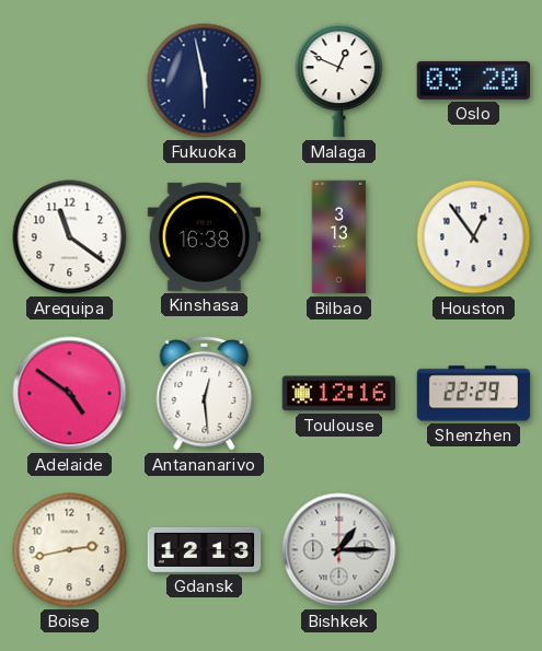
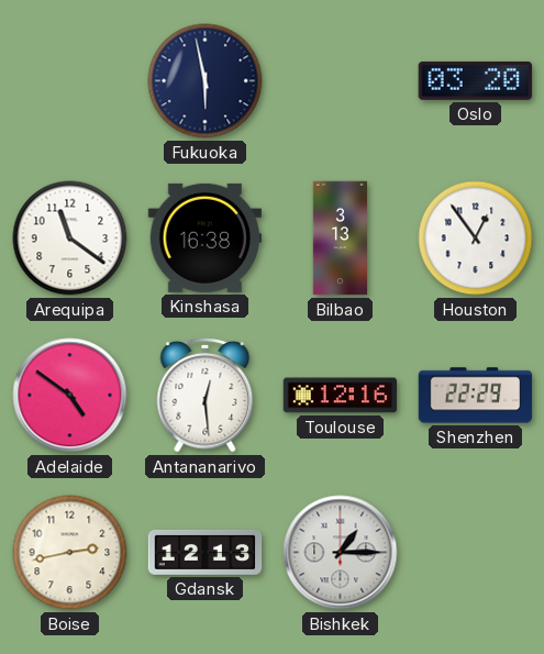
Malaga: 12:49 -> none (339, 81)
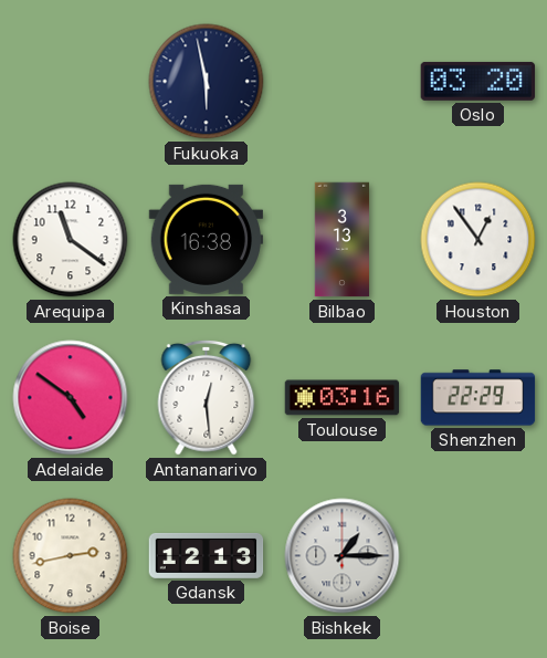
Toulouse: 12:16 -> 03:16 (343, 398)
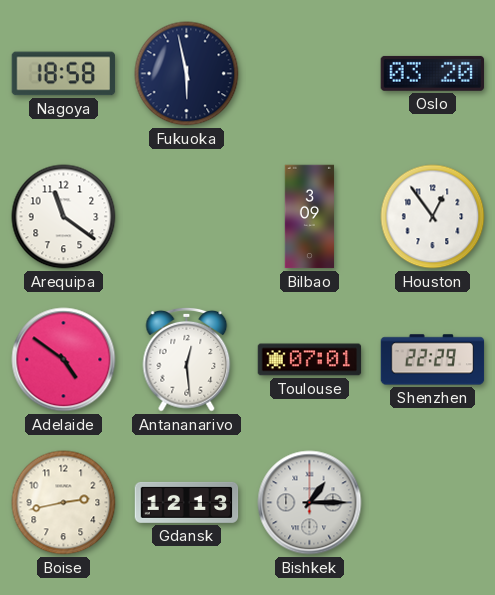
Nagoya: none -> 18:58 (64, 74)
Kinshasa: 16:38 -> none (207, 239)
Bilbao: 3:13 -> 3:09 (310, 217)
Toulouse: 03:16 -> 07:01 (310, 360)
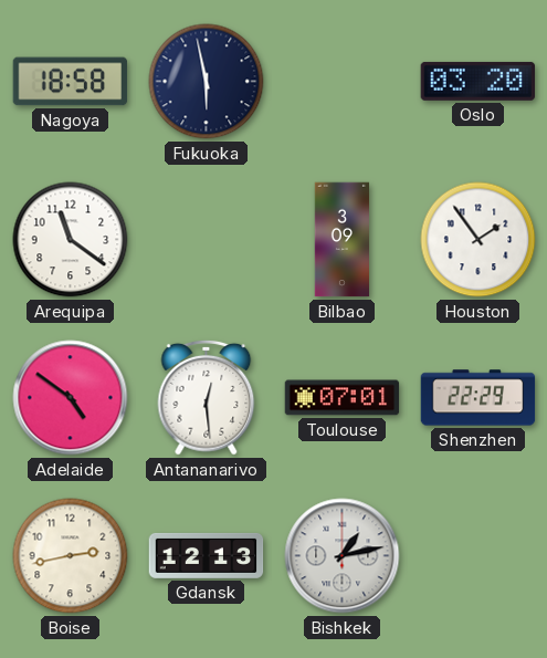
Houston: 12:54 -> 1:54 (478, 240)
Bishkek: 1:15 -> 1:13 (343, 556)
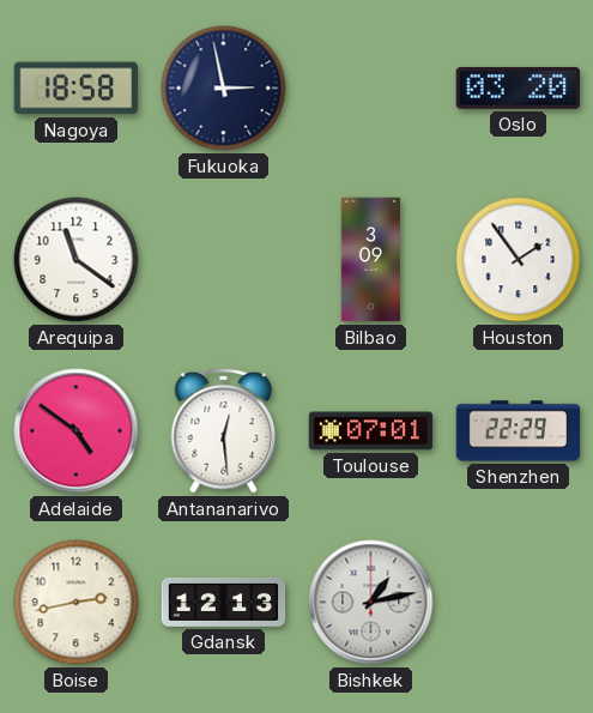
Fukuoka: 5:58 -> 2:58 (224, 89)
